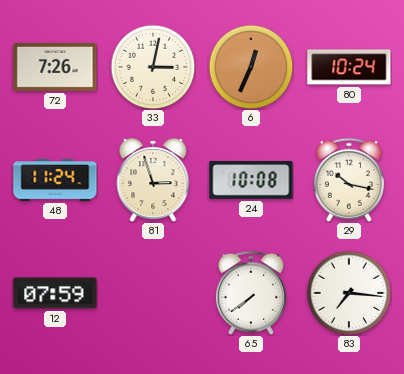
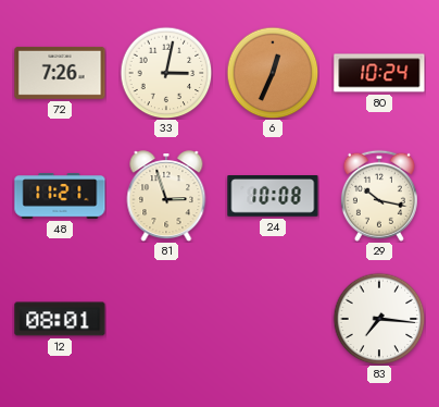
48: 11:24 -> 11:21 (60, 196)
12: 07:59 -> 08:01 (60, 319)
65: 7:39 -> none (251, 293)
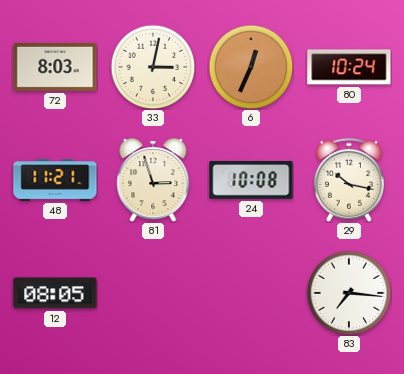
72: 7:26 -> 8:03 (55, 67)
12: 08:01 -> 08:05 (55, 293)
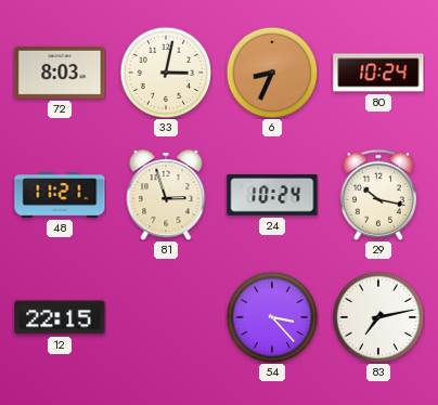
6: 12:34 -> 8:34 (272, 73)
24: 10:08 -> 10:24 (272, 196)
12: 08:05 -> 22:15 (60, 317)
54: none -> 3:23 (272, 317)
83: 7:16 -> 7:13 (378, 317)
